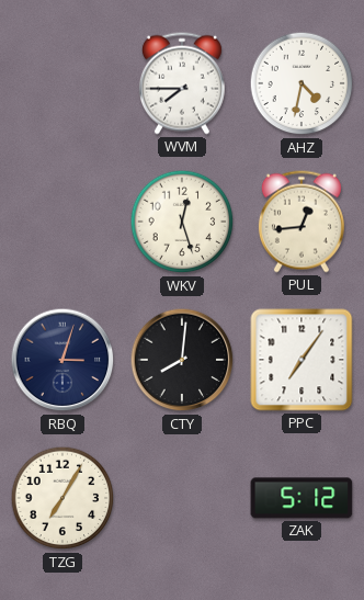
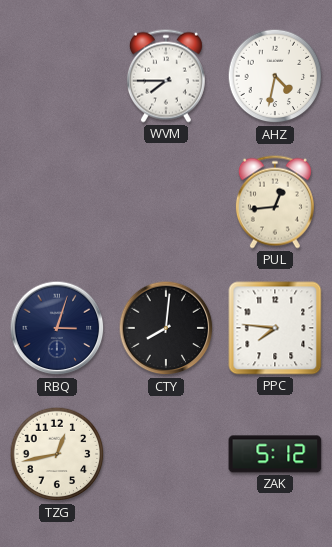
WKV: 12:27 -> none (182, 222)
PPC: 7:06 -> 7:46 (275, 328)
TZG: 7:05 -> 12:43 (57, 454)
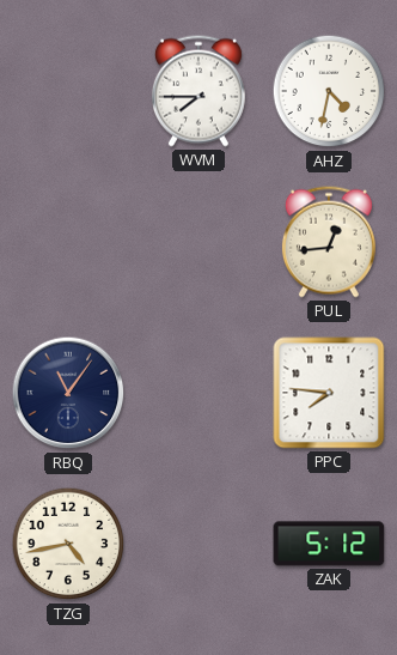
RBQ: 3:03 -> 11:06 (68, 393)
CTY: 8:01 -> none (166, 328)
TZG: 12:43 -> 4:43 (68, 544)
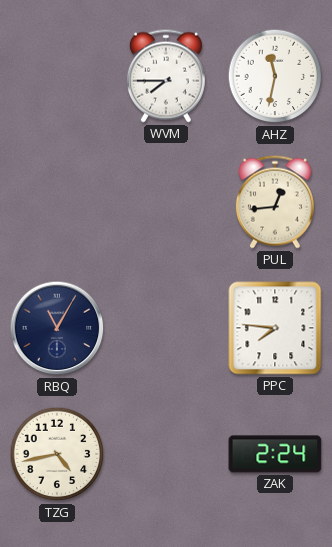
AHZ: 4:32 -> 11:32 (275, 76)
RBQ: 11:06 -> 11:05 (57, 328)
ZAK: 5:12 -> 2:24 (275, 454)
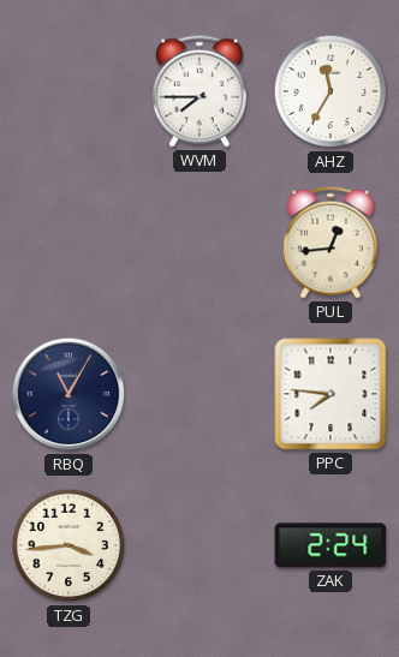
AHZ: 11:32 -> 11:35 (330, 91)
TZG: 4:43 -> 3:44 (69, 545)
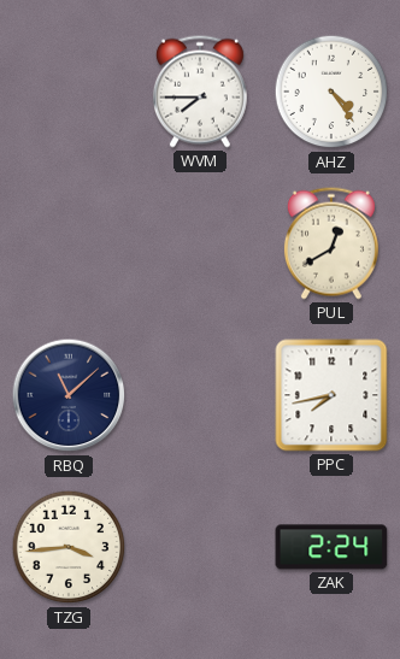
AHZ: 11:35 -> 4:24 (331, 92)
PUL: 12:44 -> 12:40 (331, 243)
RBQ: 11:05 -> 11:08 (69, 395)
PPC: 7:46 -> 7:43 (331, 395)
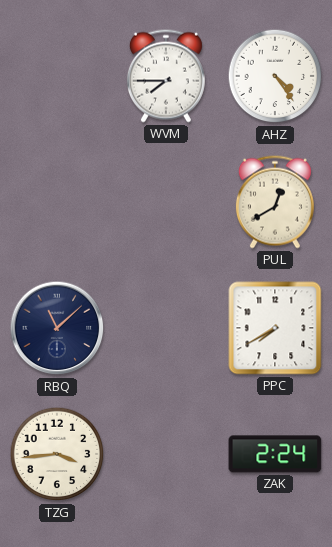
PPC: 7:43 -> 7:40 (275, 328)
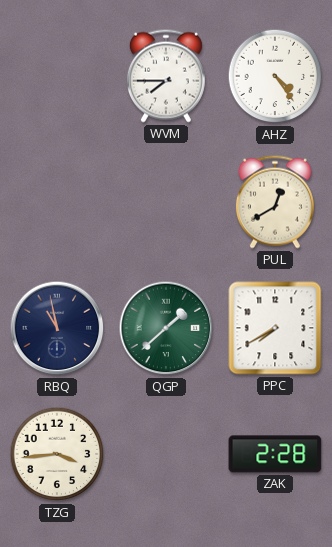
RBQ: 11:08 -> 10:58 (57, 328)
QGP: none -> 1:38 (166, 328)
ZAK: 2:24 -> 2:28 (275, 454)
